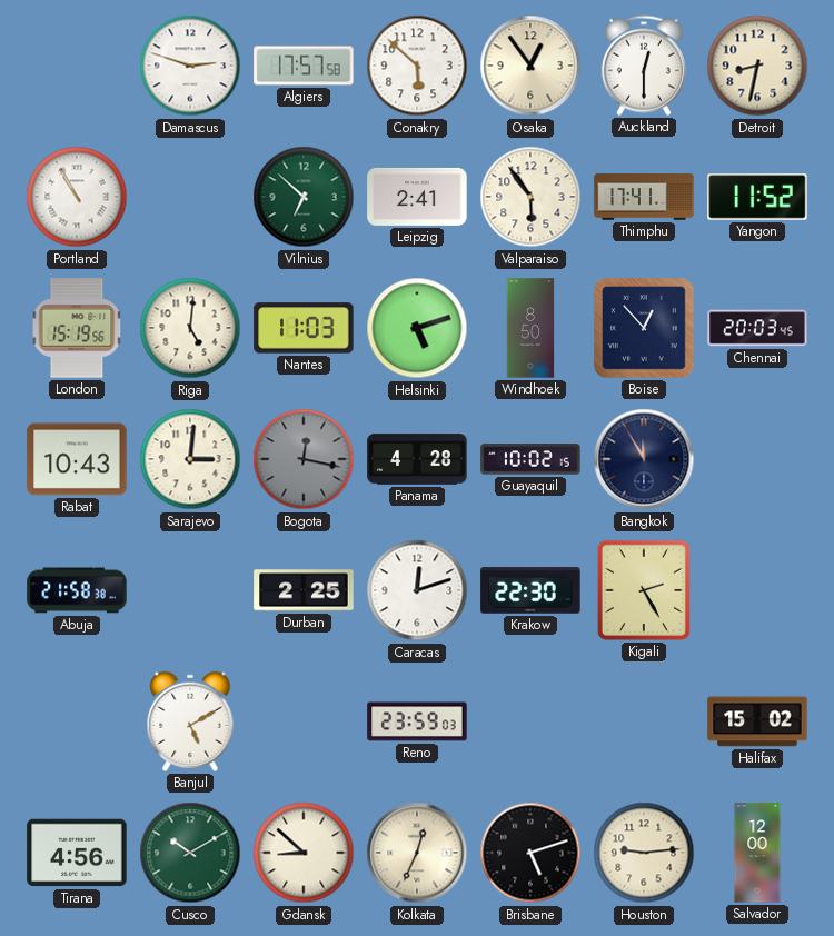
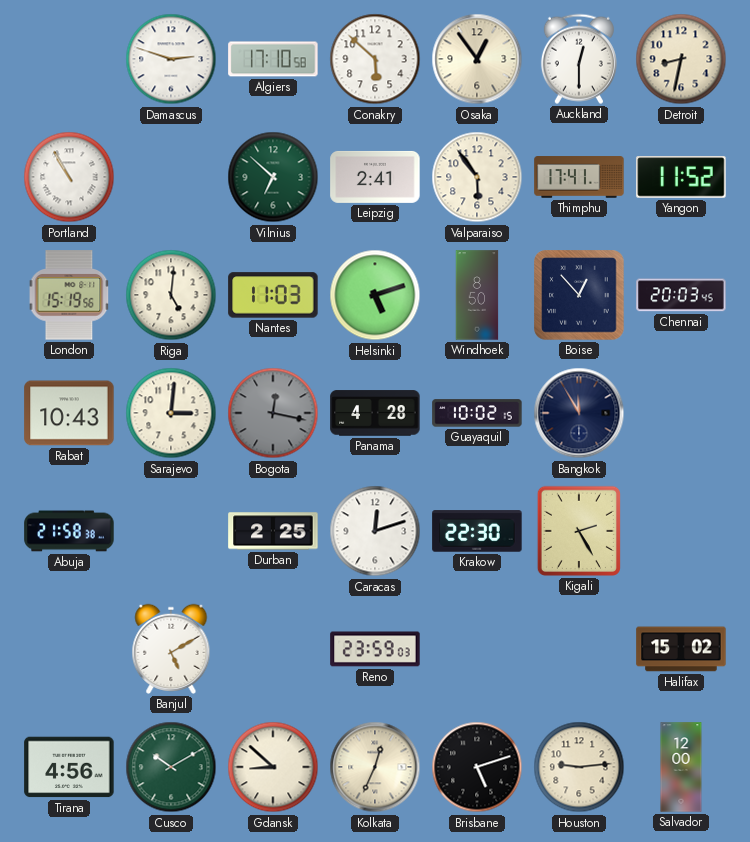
Algiers: 17:57 -> 17:10 (273, 59)
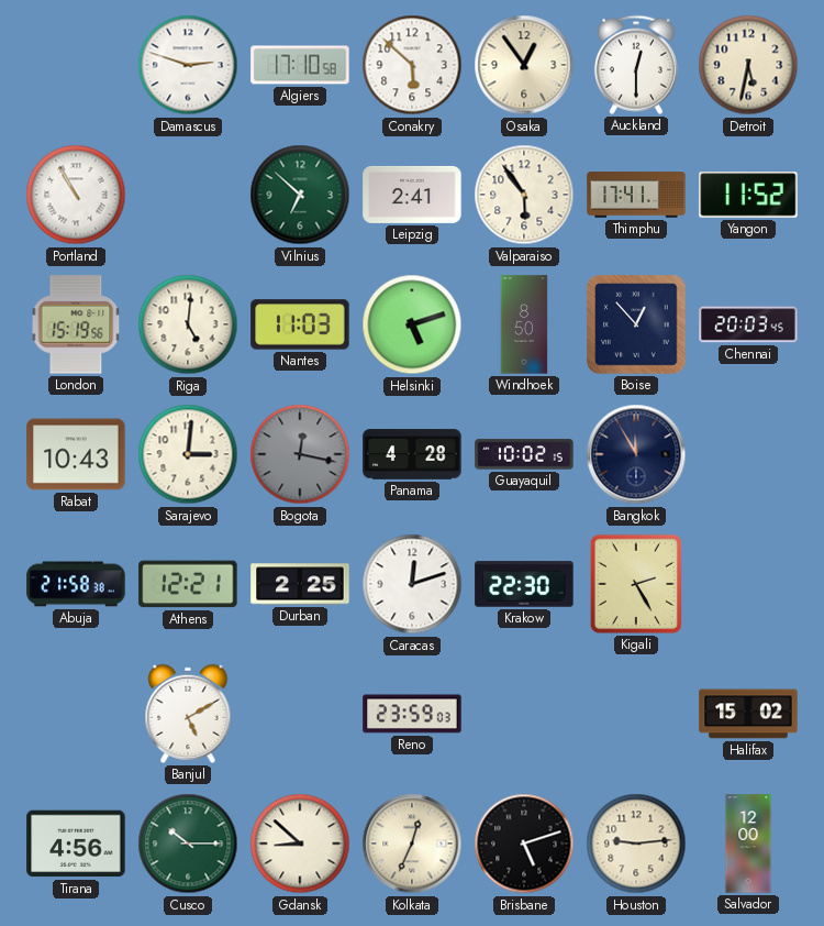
Detroit: 8:32 -> 5:32 (748, 65)
Athens: none -> 12:21 (188, 584)
Cusco: 10:10 -> 10:15 (188, 844)
